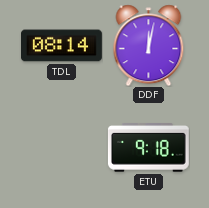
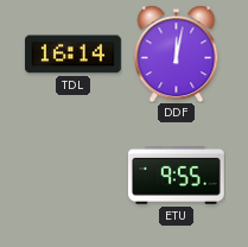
TDL: 08:14 -> 16:14 (74, 55)
ETU: 9:18 -> 9:55 (176, 176)
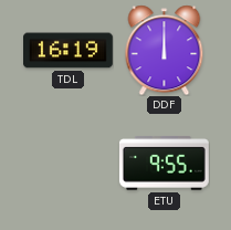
TDL: 16:14 -> 16:19 (69, 51)
DDF: 12:02 -> 12:00 (165, 50)
